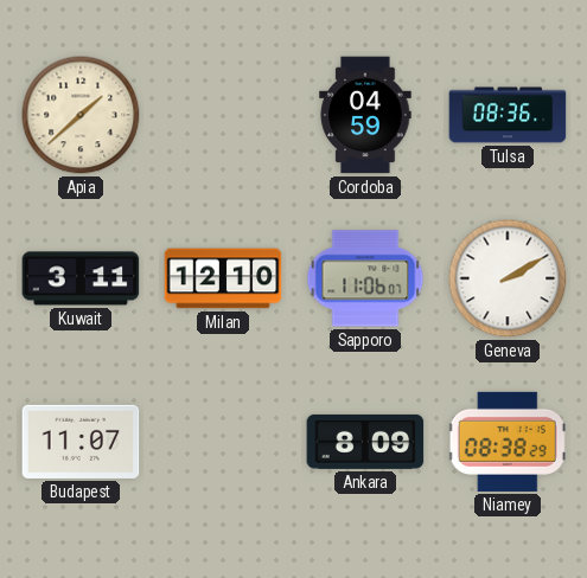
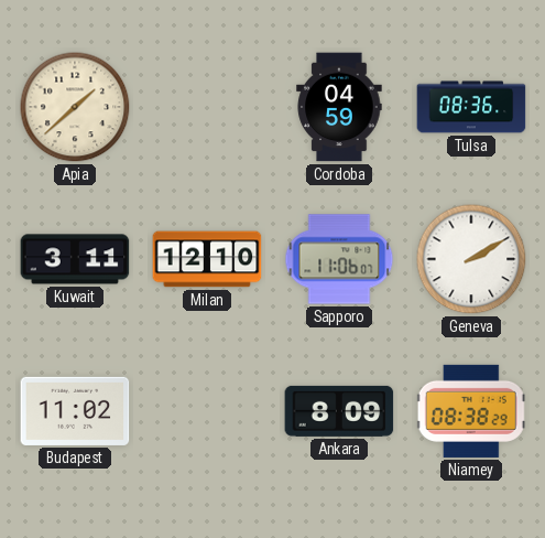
Budapest: 11:07 -> 11:02 (75, 411)
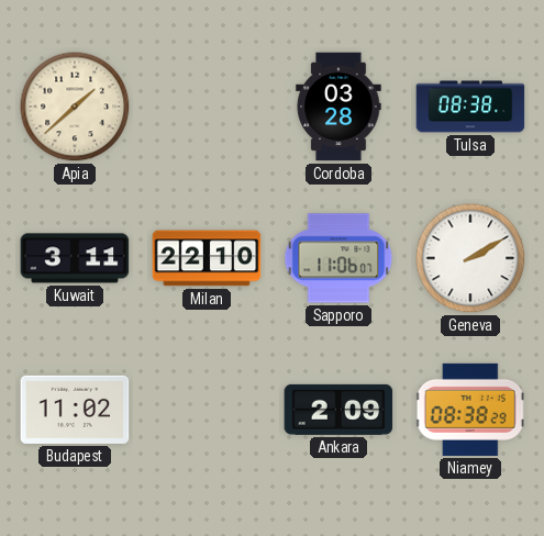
Cordoba: 04:59 -> 03:28 (338, 107)
Tulsa: 08:36 -> 08:38 (470, 107)
Milan: 12:10 -> 22:10 (207, 258)
Ankara: 8:09 -> 2:09 (338, 410)
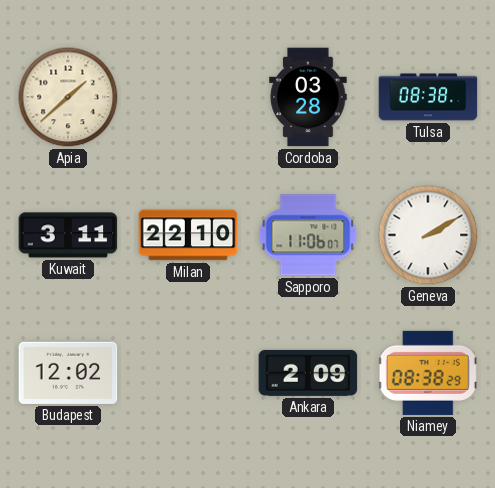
Budapest: 11:02 -> 12:02 (68, 373)
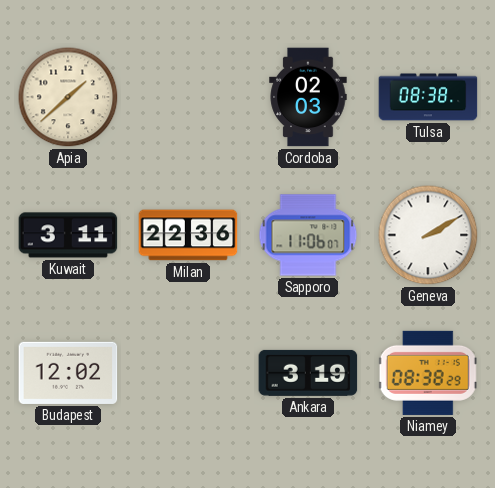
Cordoba: 03:28 -> 02:03 (308, 97)
Milan: 22:10 -> 22:36 (188, 235)
Ankara: 2:09 -> 3:19 (308, 373)
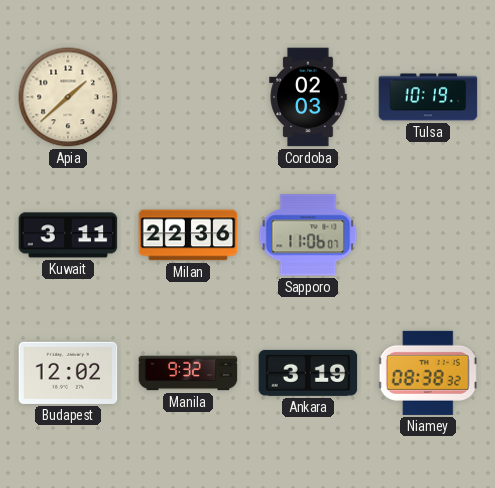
Tulsa: 08:38 -> 10:19 (428, 97)
Geneva: 2:10 -> none (428, 235)
Manila: none -> 9:32 (188, 373)
Niamey: 08:38:29 -> 08:38:32 (428, 373)
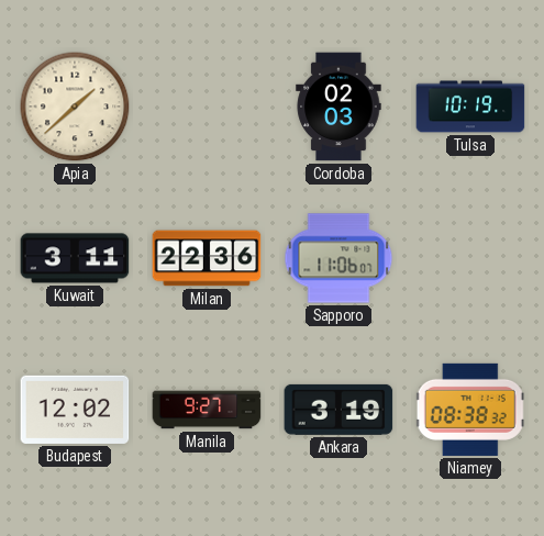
Manila: 9:32 -> 9:27 (207, 410)
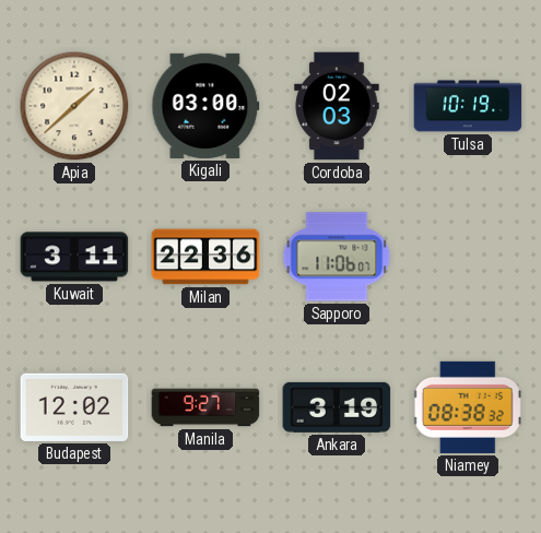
Kigali: none -> 03:00 (205, 106)
